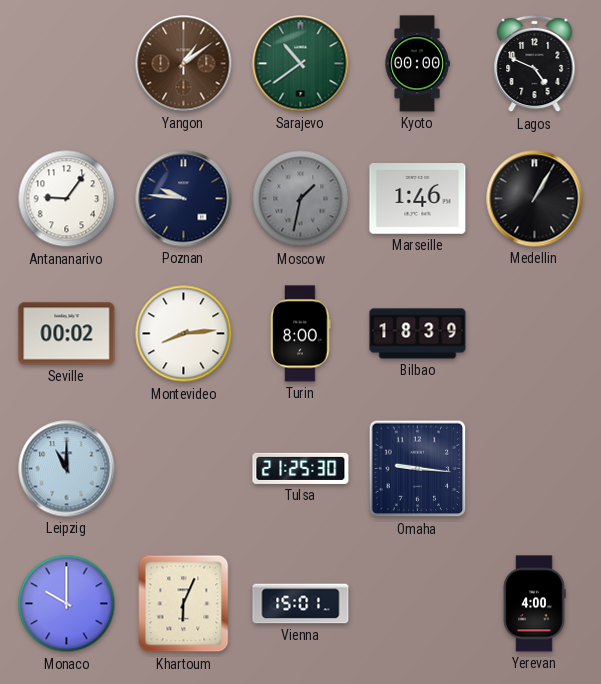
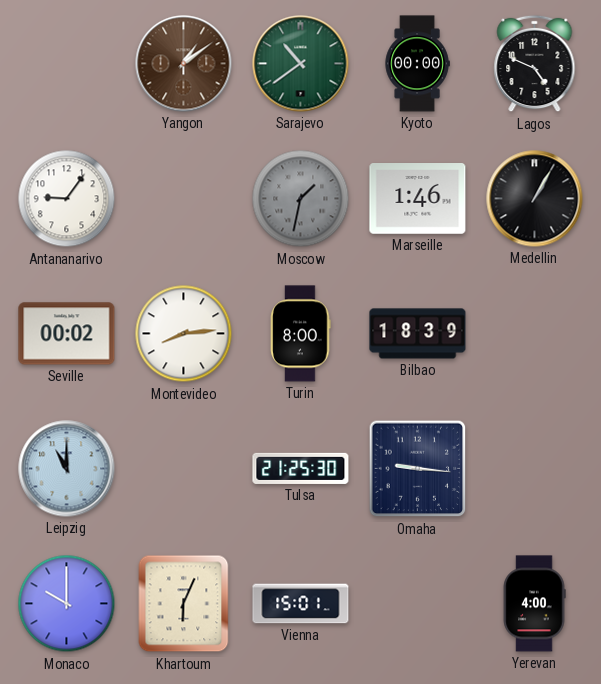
Poznan: 9:46 -> none (184, 199)
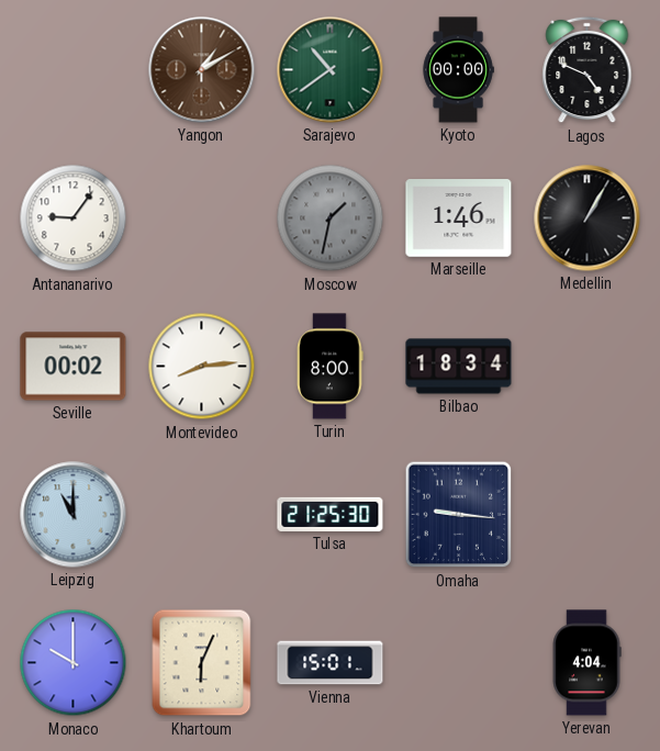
Yangon: 1:09 -> 1:10 (202, 70)
Bilbao: 18:39 -> 18:34 (459, 367)
Yerevan: 4:00 -> 4:04 (586, 663)
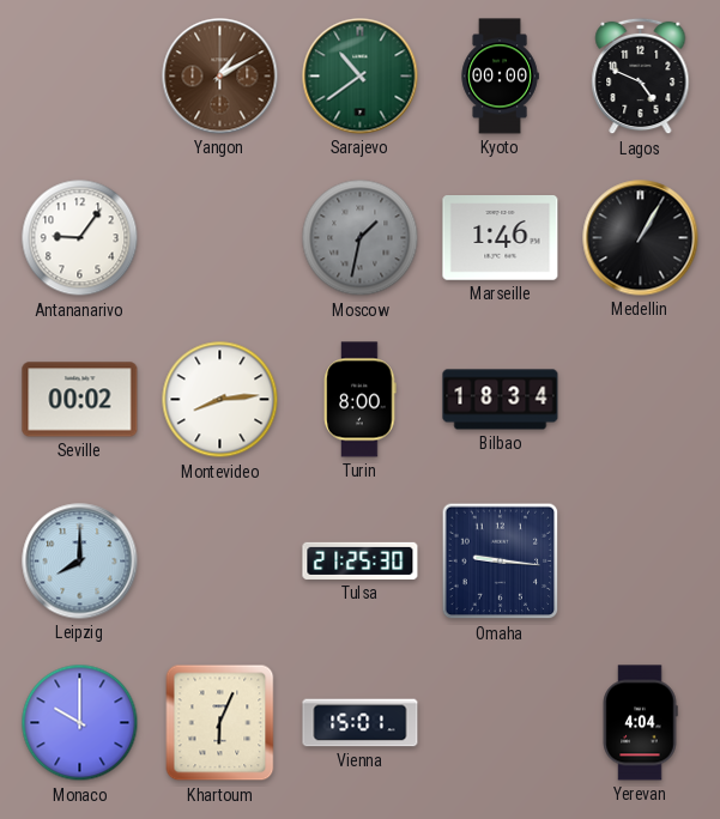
Leipzig: 11:00 -> 8:00 (80, 562)
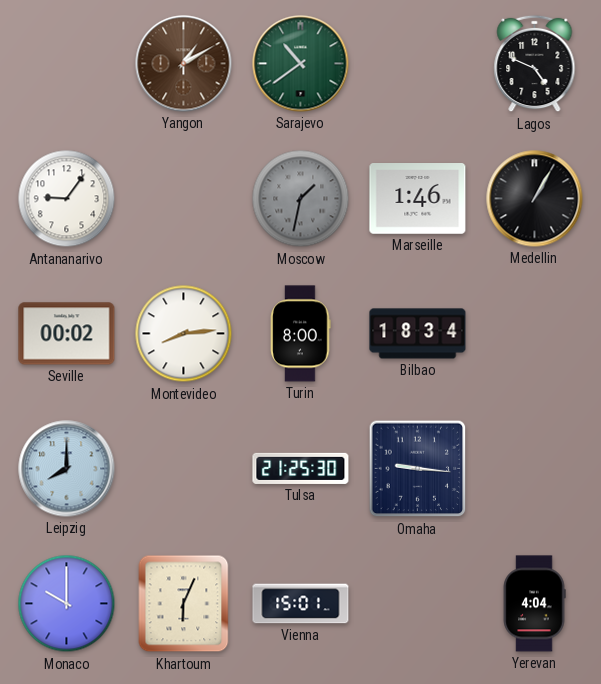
Kyoto: 00:00 -> none (500, 77)
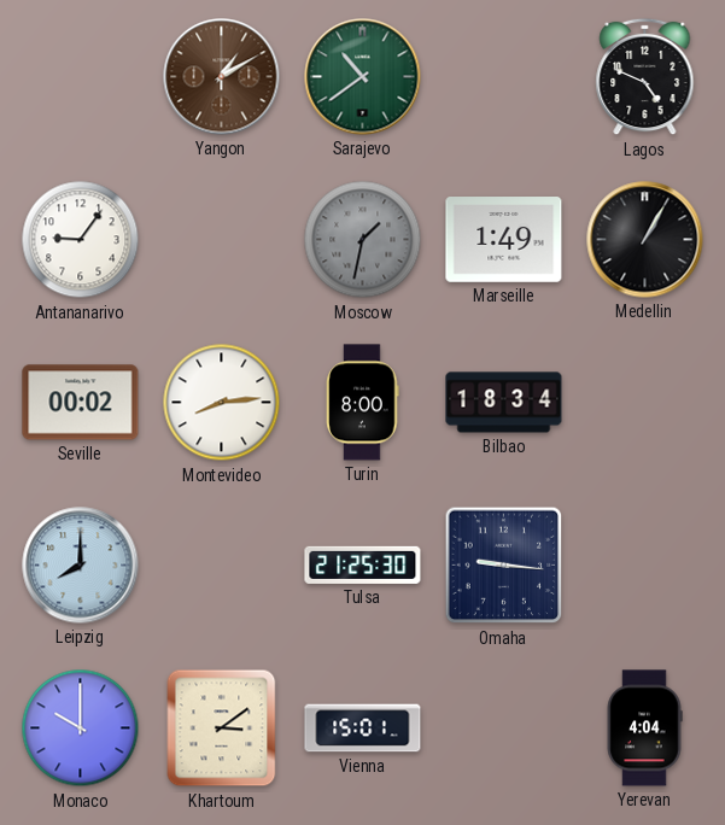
Marseille: 1:46 -> 1:49 (504, 240)
Khartoum: 6:04 -> 3:09 (222, 729)
